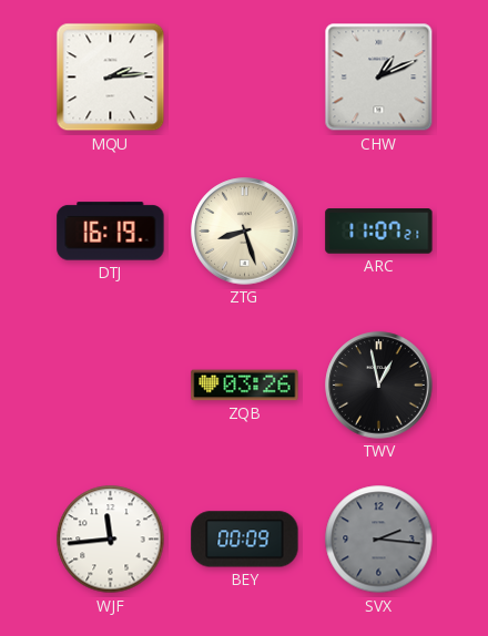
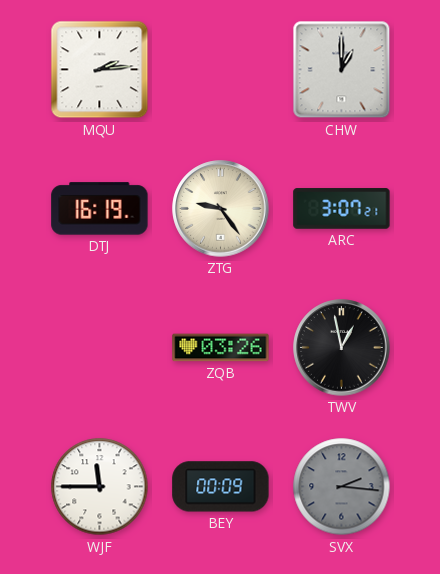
CHW: 1:11 -> 1:00 (342, 70)
ZTG: 8:27 -> 9:24 (221, 209)
ARC: 11:07 -> 3:07 (342, 209)
WJF: 11:44 -> 11:45 (100, 487)
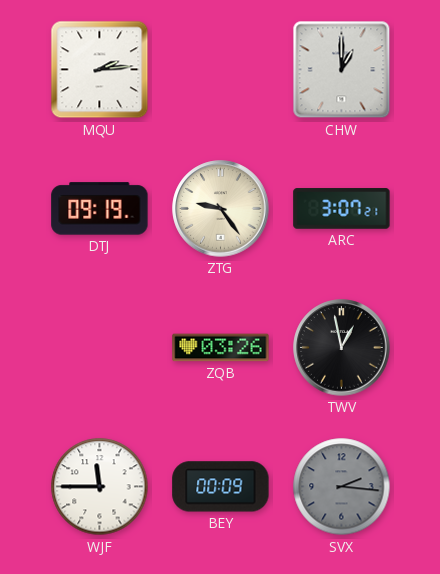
DTJ: 16:19 -> 09:19 (100, 209)
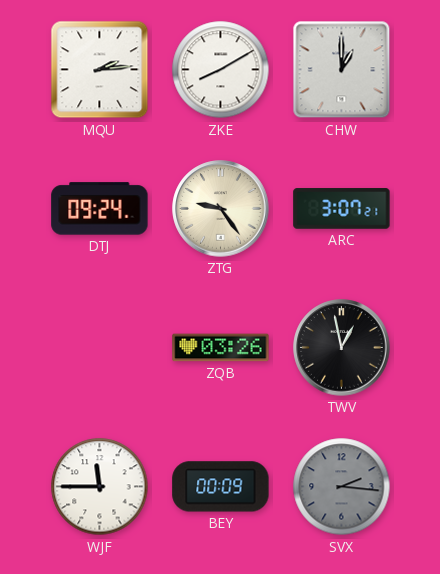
ZKE: none -> 8:10 (221, 70)
DTJ: 09:19 -> 09:24 (100, 209)
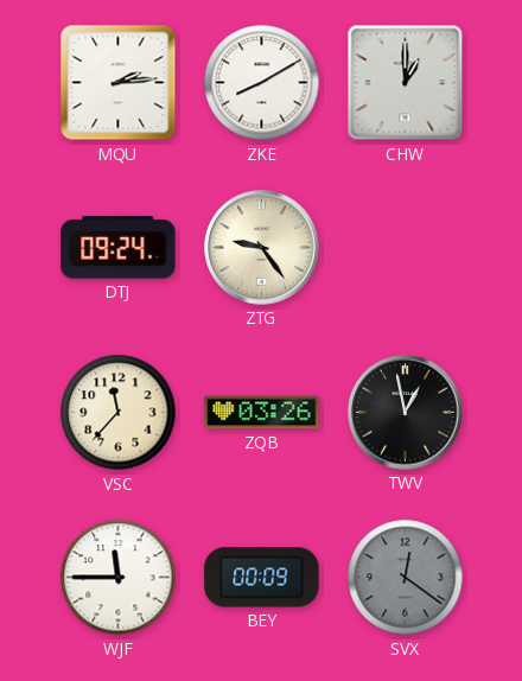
ARC: 3:07 -> none (342, 209)
VSC: none -> 11:37 (119, 413)
SVX: 2:16 -> 12:21 (406, 578)
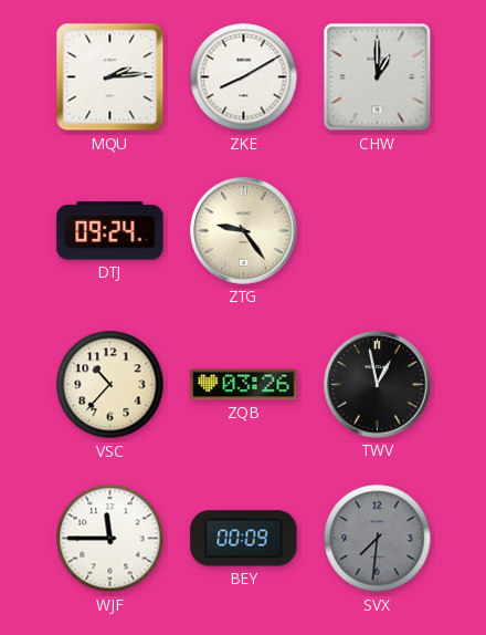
VSC: 11:37 -> 10:37 (110, 385)
SVX: 12:21 -> 7:31 (378, 539)
